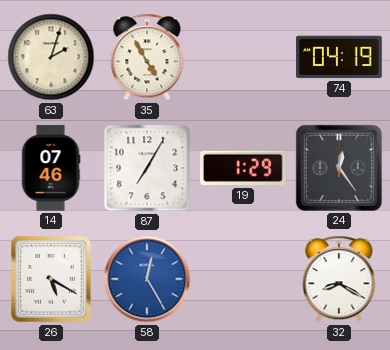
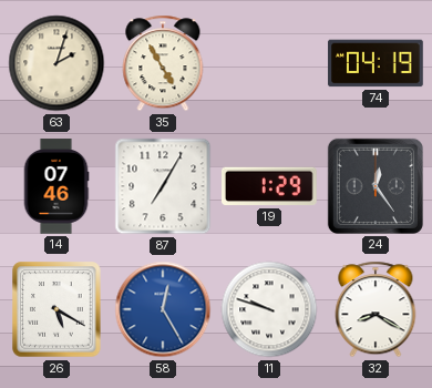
11: none -> 9:48 (269, 309)
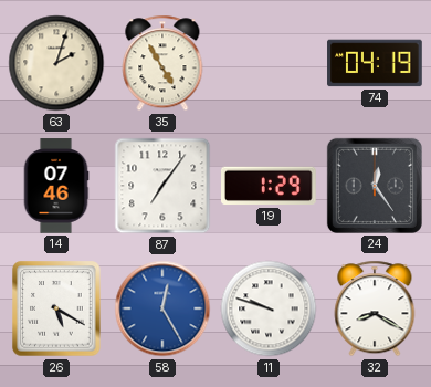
87: 7:05 -> 7:06 (162, 186)
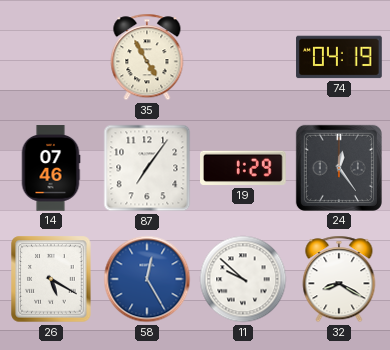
63: 2:03 -> none (56, 63)
11: 9:48 -> 9:52 (243, 279)
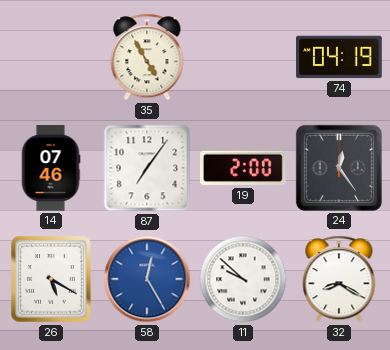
19: 1:29 -> 2:00 (244, 168)
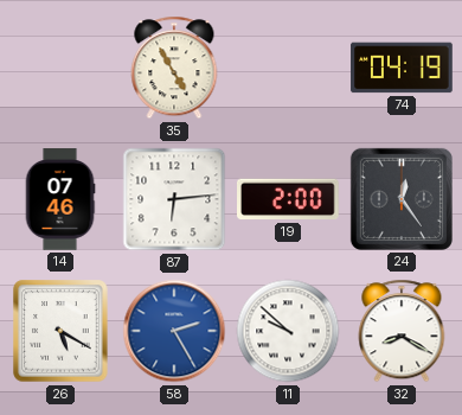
87: 7:06 -> 6:14 (174, 199)
58: 12:25 -> 2:25 (174, 331)
